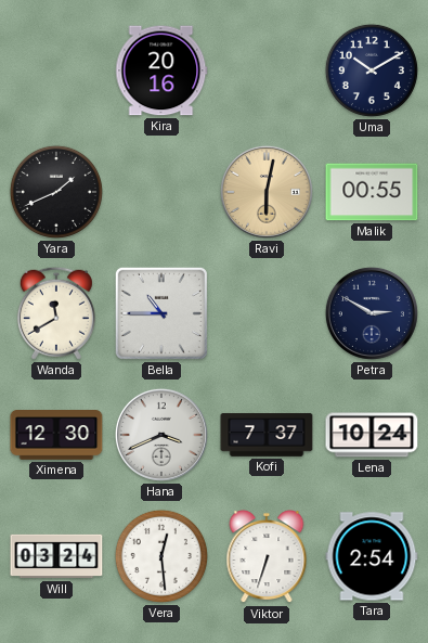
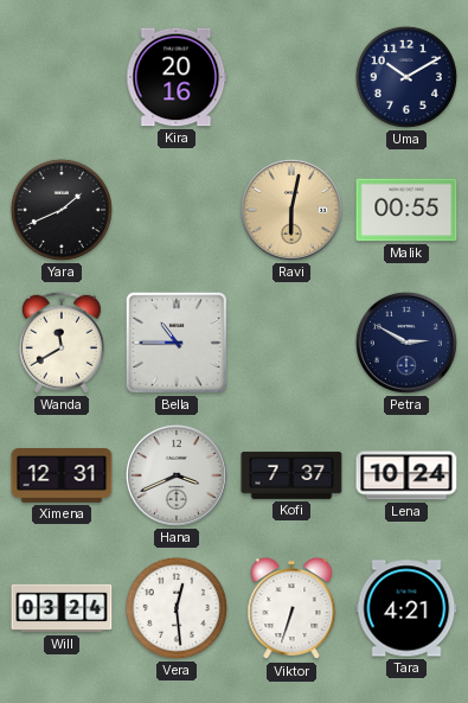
Ximena: 12:30 -> 12:31 (62, 477)
Tara: 2:54 -> 4:21 (406, 608)
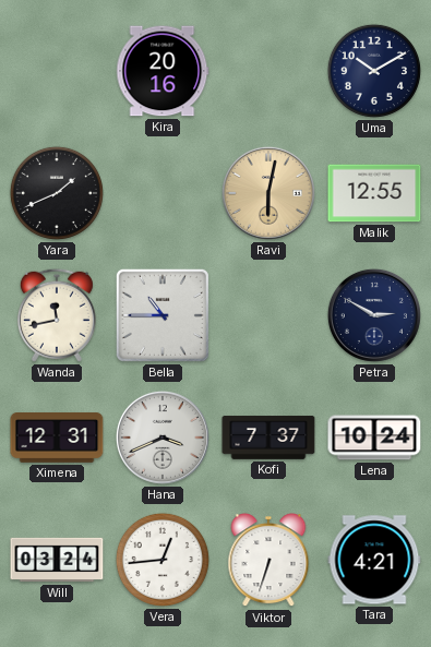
Malik: 00:55 -> 12:55 (374, 193)
Wanda: 11:40 -> 11:43 (57, 315)
Vera: 12:29 -> 12:44 (163, 560)
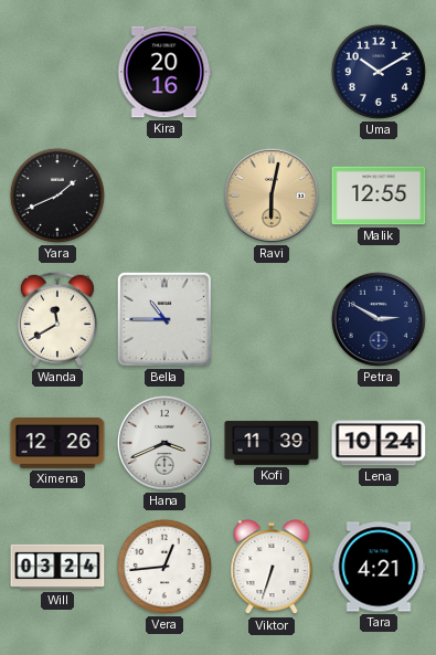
Wanda: 11:43 -> 11:40 (57, 319)
Ximena: 12:31 -> 12:26 (57, 444)
Kofi: 7:37 -> 11:39 (272, 443)
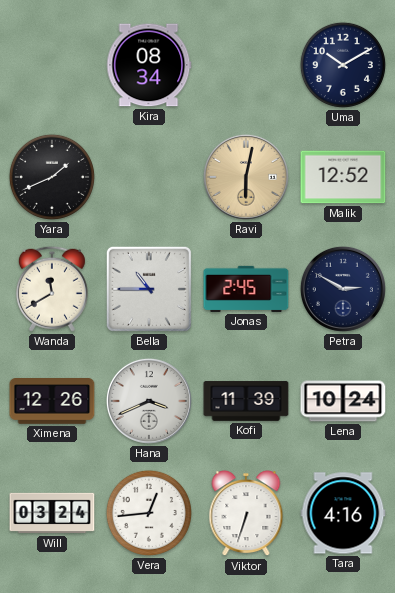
Kira: 20:16 -> 08:34 (149, 65)
Malik: 12:55 -> 12:52 (343, 177)
Jonas: none -> 2:45 (246, 289)
Tara: 4:21 -> 4:16 (343, 513)
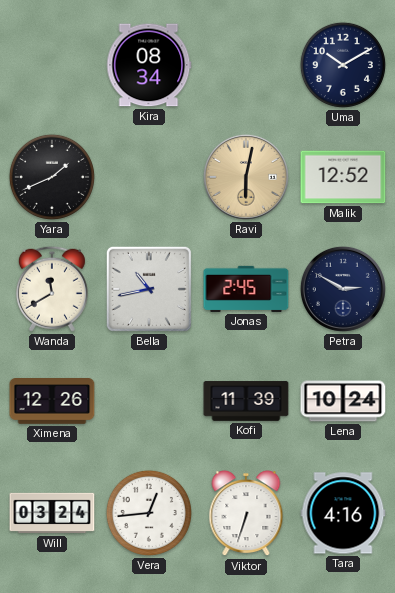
Bella: 10:45 -> 10:43 (149, 289)
Hana: 3:41 -> none (149, 401)
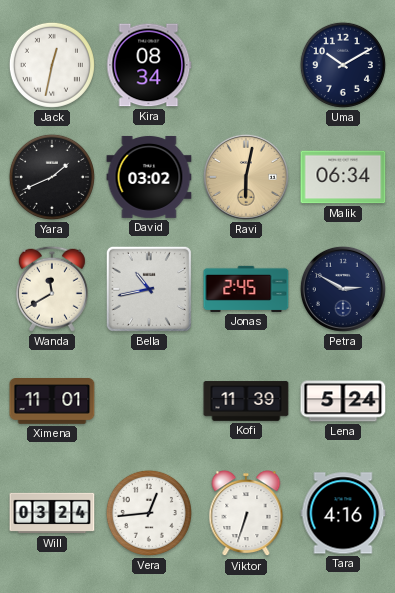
Jack: none -> 12:32 (52, 65)
David: none -> 03:02 (149, 177)
Malik: 12:52 -> 06:34 (343, 177)
Ximena: 12:26 -> 11:01 (52, 402)
Lena: 10:24 -> 5:24 (343, 401)
